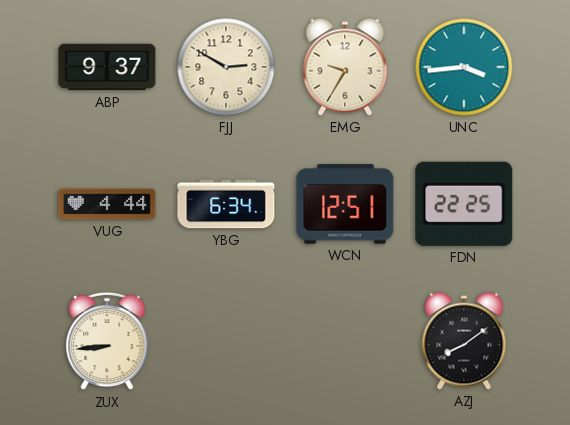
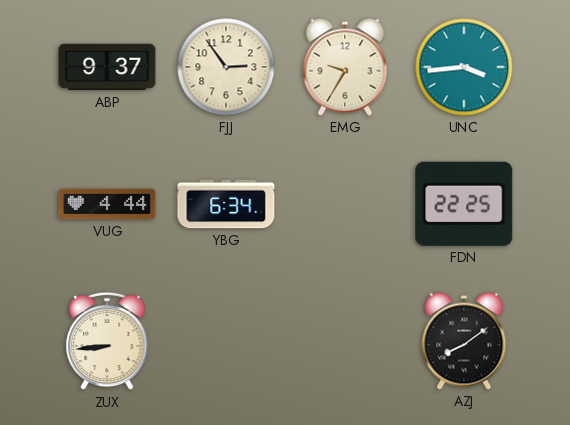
FJJ: 2:50 -> 2:54 (226, 67)
WCN: 12:51 -> none (345, 204)
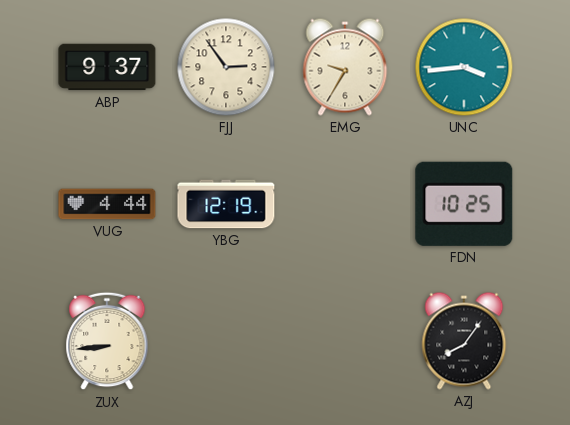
YBG: 6:34 -> 12:19 (226, 204)
FDN: 22:25 -> 10:25 (464, 204)
AZJ: 8:09 -> 8:06 (464, 341)
